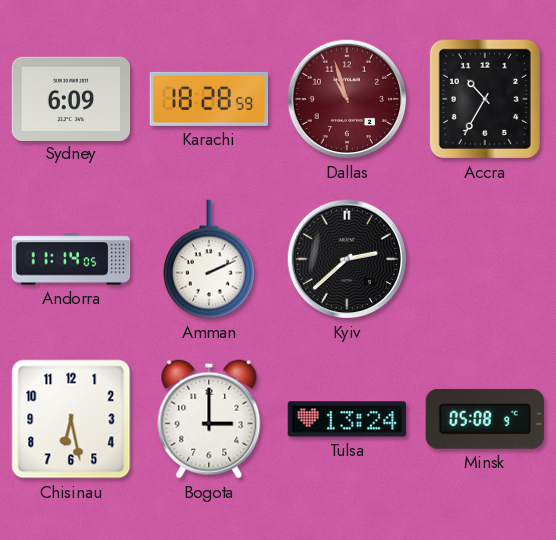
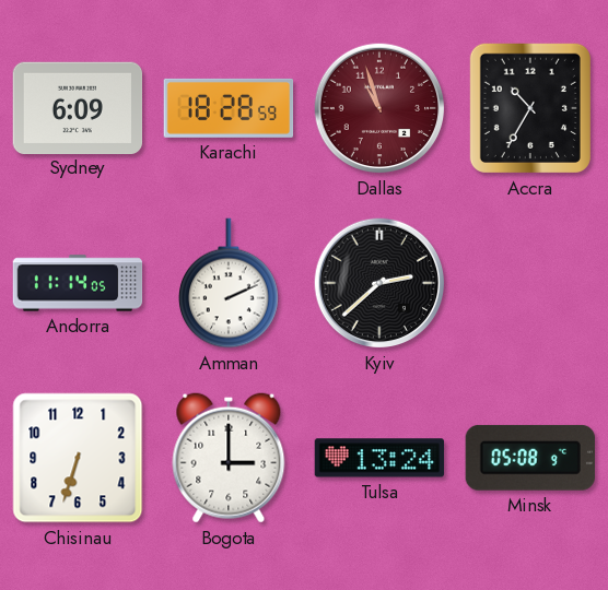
Chisinau: 6:28 -> 6:33 (78, 458)
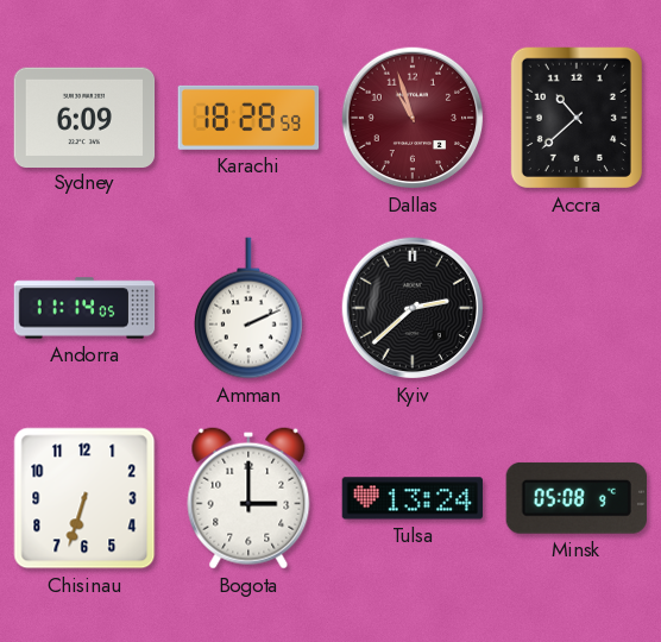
Accra: 10:35 -> 10:38 (577, 118)
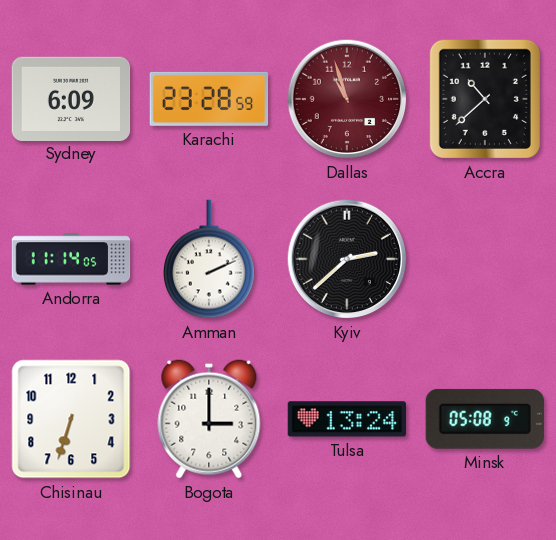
Karachi: 18:28 -> 23:28 (209, 99)
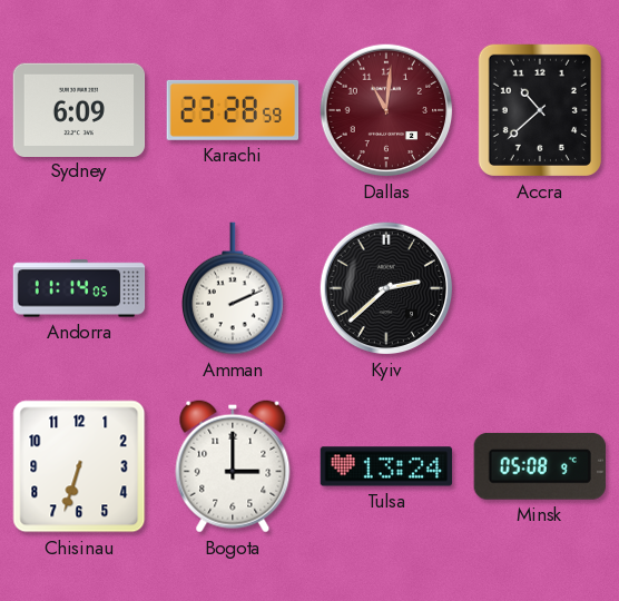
Dallas: 10:57 -> 11:01 (386, 110)
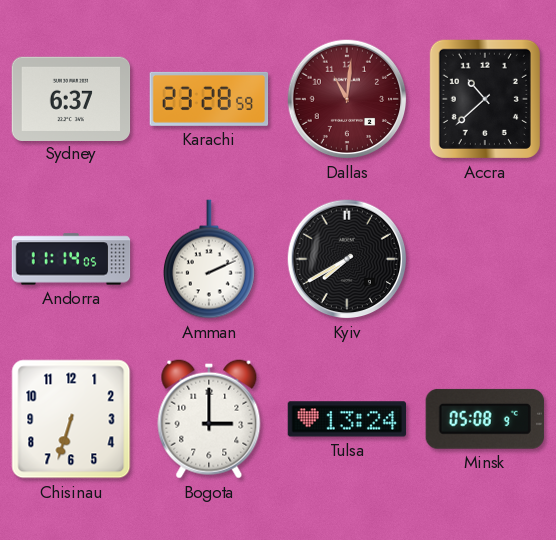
Sydney: 6:09 -> 6:37 (71, 98)
Kyiv: 2:38 -> 7:40 (347, 259)
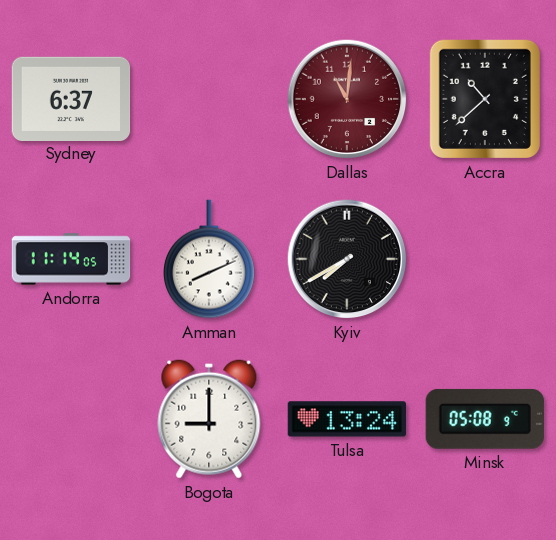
Karachi: 23:28 -> none (209, 99)
Amman: 2:11 -> 8:11 (210, 259)
Chisinau: 6:33 -> none (71, 419)
Bogota: 3:00 -> 9:00 (209, 419)
